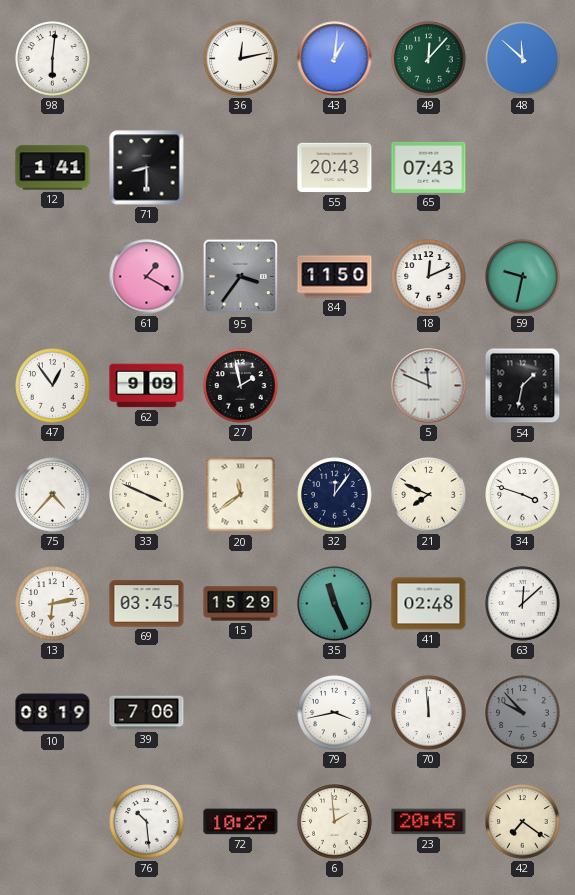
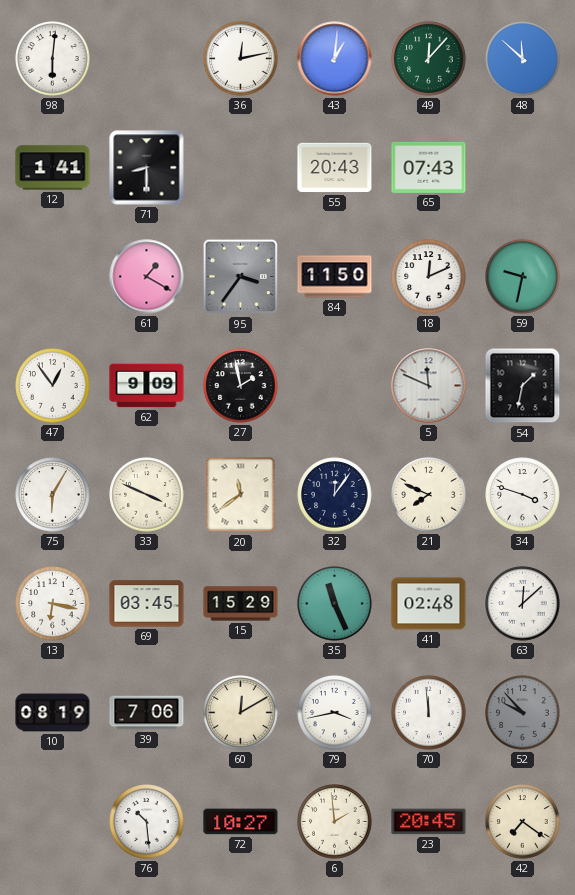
75: 4:37 -> 6:05 (53, 495)
13: 6:13 -> 6:17 (53, 604)
60: none -> 12:10 (241, 713)
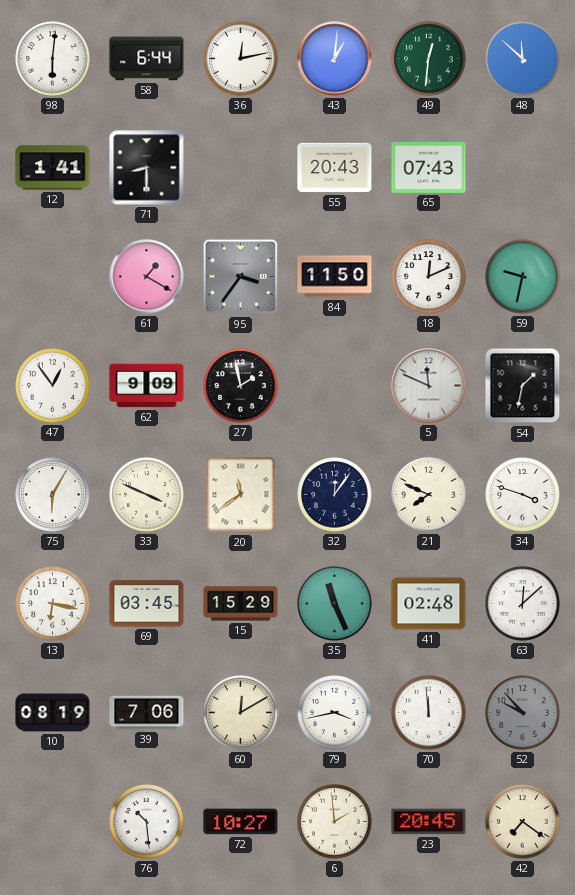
58: none -> 6:44 (147, 59)
49: 12:07 -> 12:31 (429, 59)
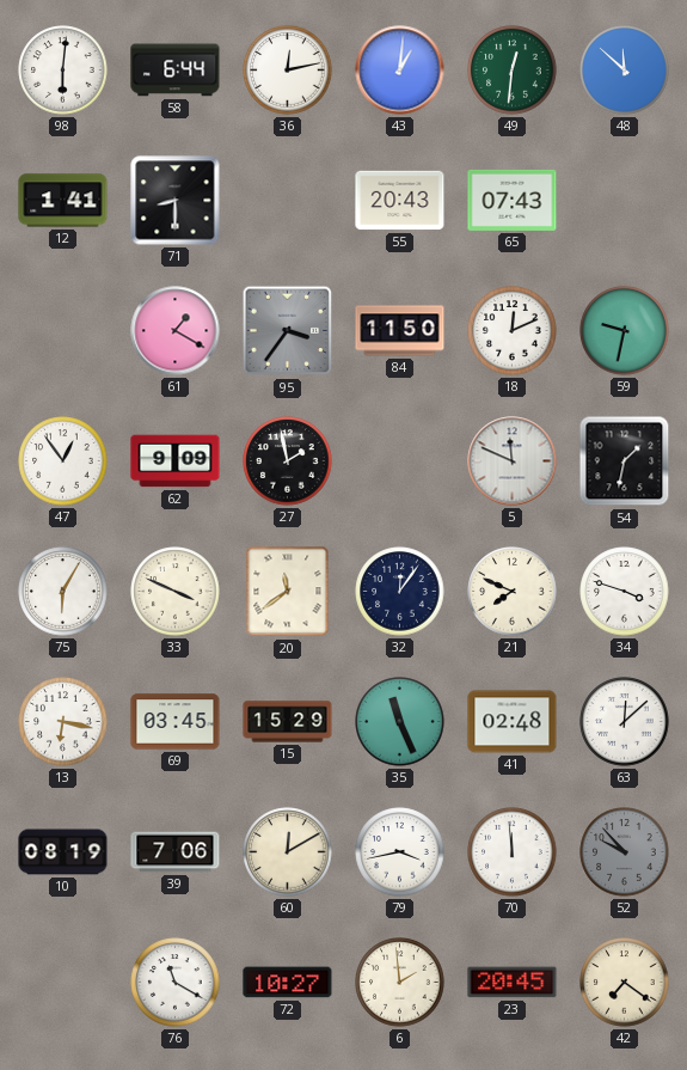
76: 10:29 -> 11:20 (176, 983)
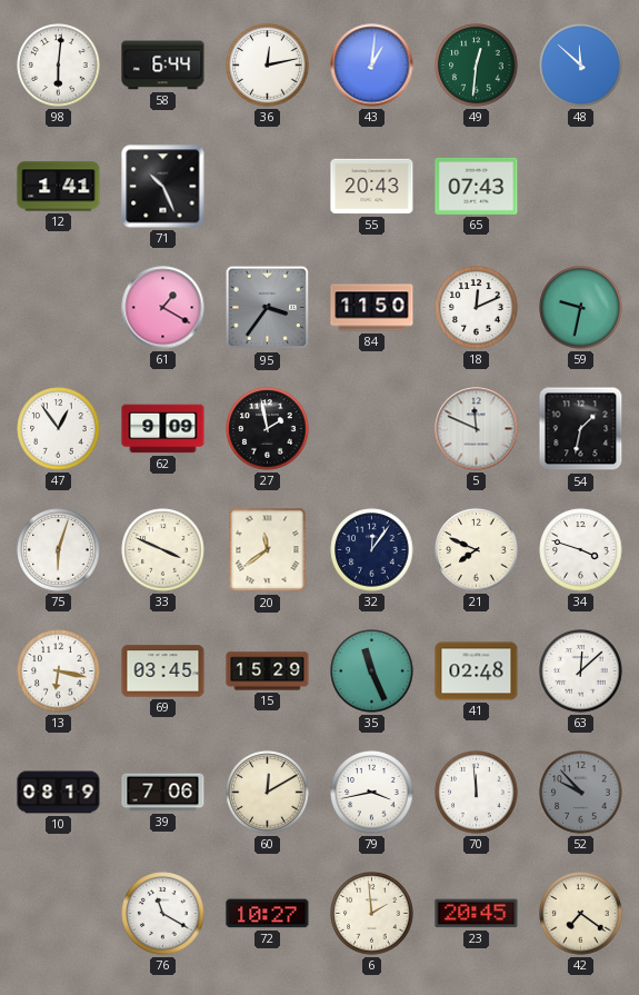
71: 8:30 -> 10:26 (163, 187)
75: 6:05 -> 6:03 (59, 550)
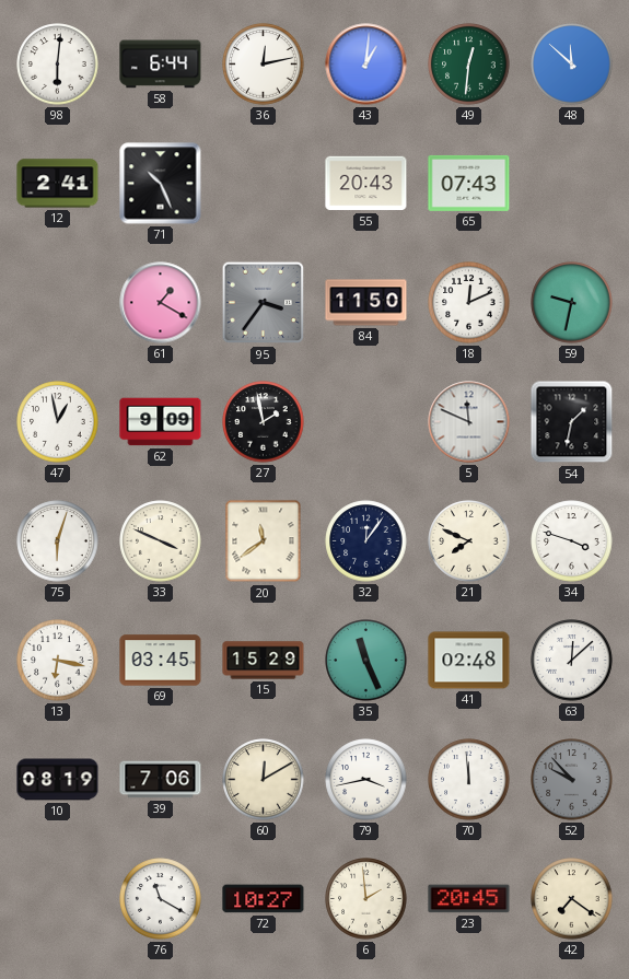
12: 1:41 -> 2:41 (58, 184)
47: 12:54 -> 12:58 (58, 422)
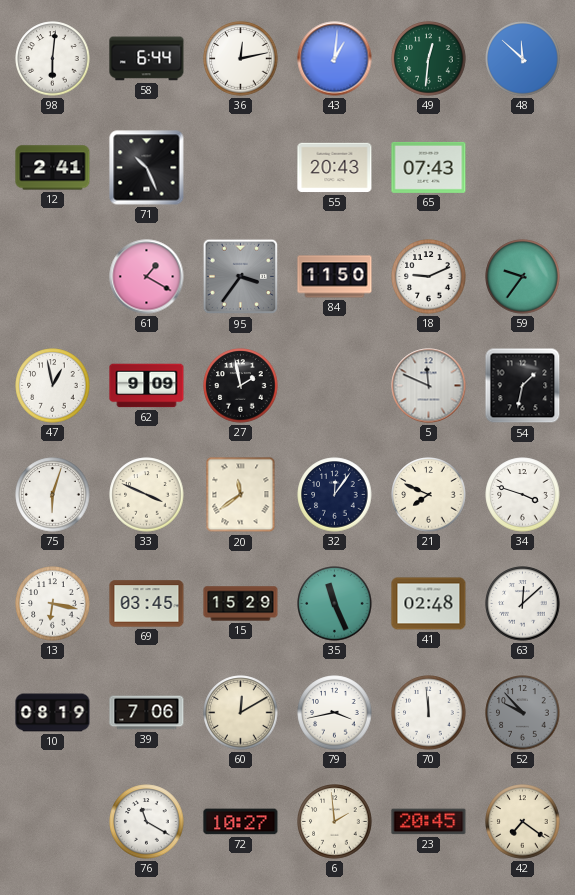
18: 12:11 -> 9:11 (429, 277)
59: 9:32 -> 9:36 (523, 277)
